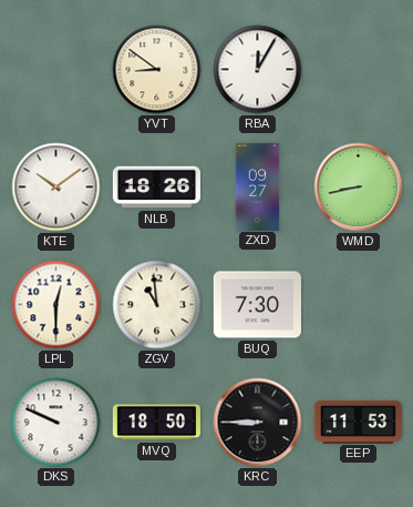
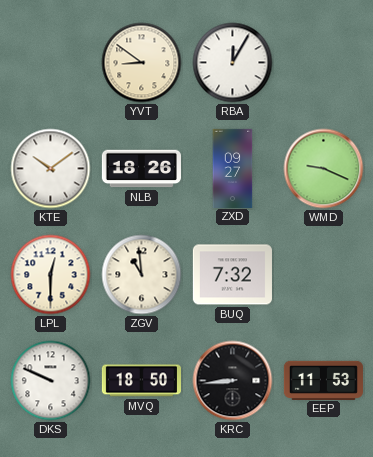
WMD: 8:43 -> 9:19 (324, 169)
BUQ: 7:30 -> 7:32 (232, 275)
KRC: 8:45 -> 8:44 (233, 381)
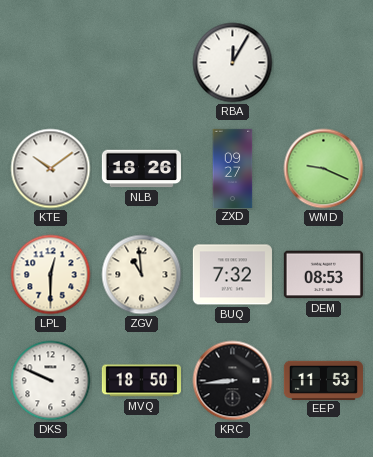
YVT: 8:51 -> none (142, 63)
DEM: none -> 08:53 (323, 275)
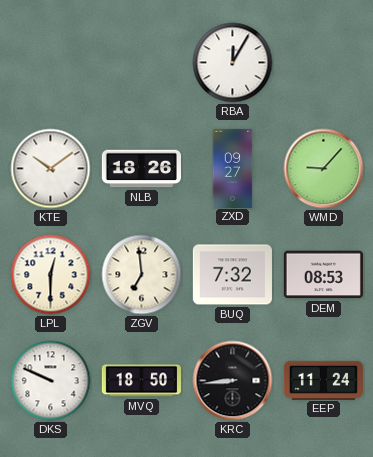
WMD: 9:19 -> 9:07 (324, 169)
ZGV: 10:59 -> 6:59 (142, 275)
EEP: 11:53 -> 11:24 (323, 380)
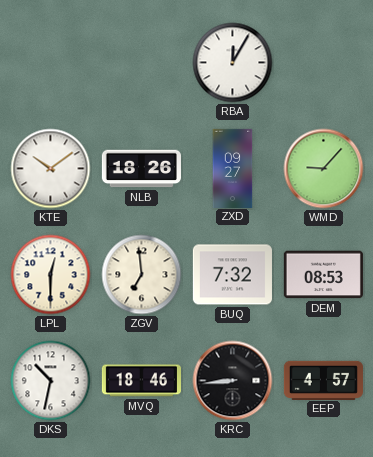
DKS: 9:49 -> 10:32 (51, 381)
MVQ: 18:50 -> 18:46 (141, 381)
EEP: 11:24 -> 4:57 (323, 380)
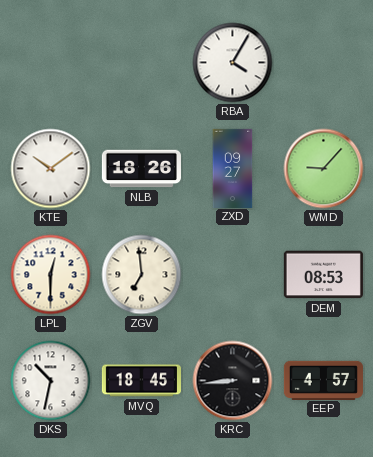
RBA: 12:05 -> 4:05 (233, 63)
BUQ: 7:32 -> none (232, 275)
MVQ: 18:46 -> 18:45 (141, 381)
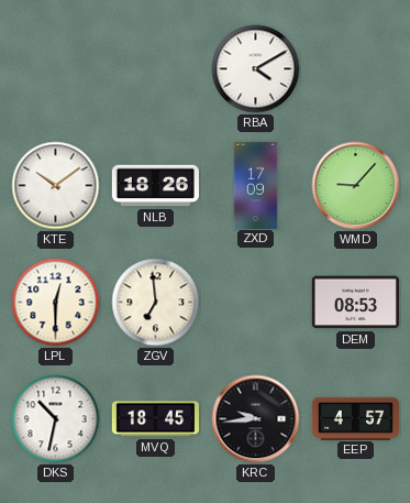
RBA: 4:05 -> 4:10 (256, 69)
ZXD: 09:27 -> 17:09 (256, 185)
KRC: 8:44 -> 9:44 (256, 419)
